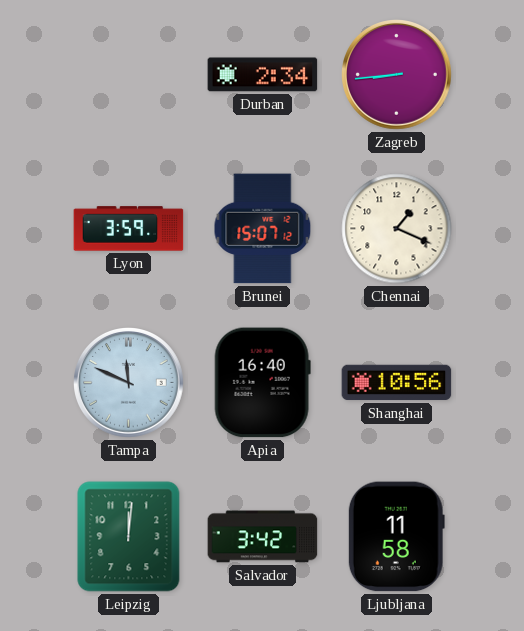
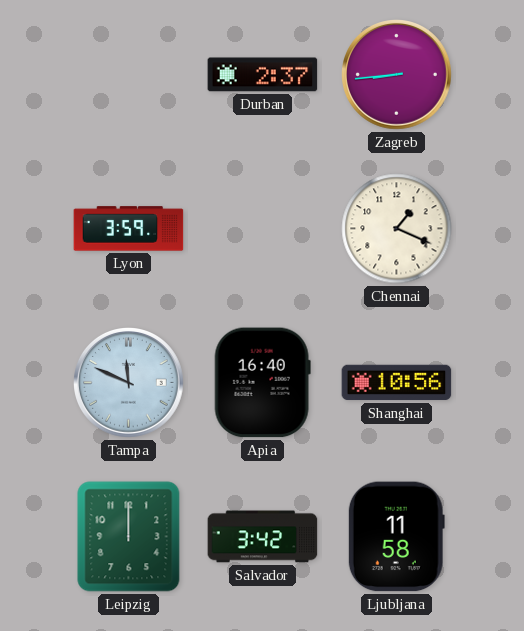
Durban: 2:34 -> 2:37 (263, 75)
Brunei: 15:07 -> none (263, 229)
Leipzig: 12:01 -> 12:00 (129, 537)
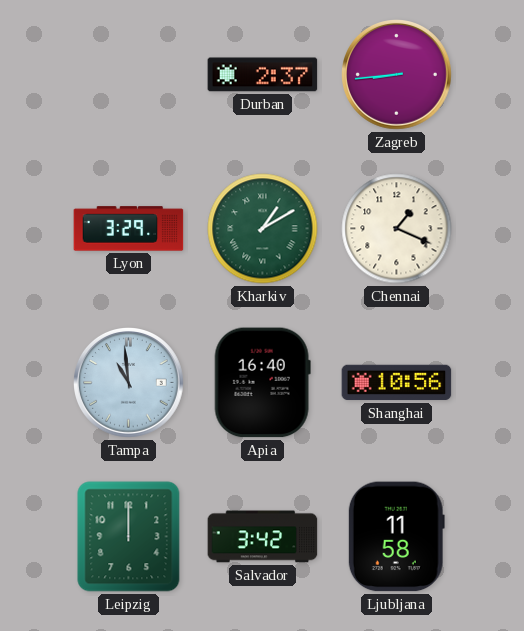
Lyon: 3:59 -> 3:29 (129, 229)
Kharkiv: none -> 1:10 (263, 229)
Tampa: 11:49 -> 10:59 (129, 383)
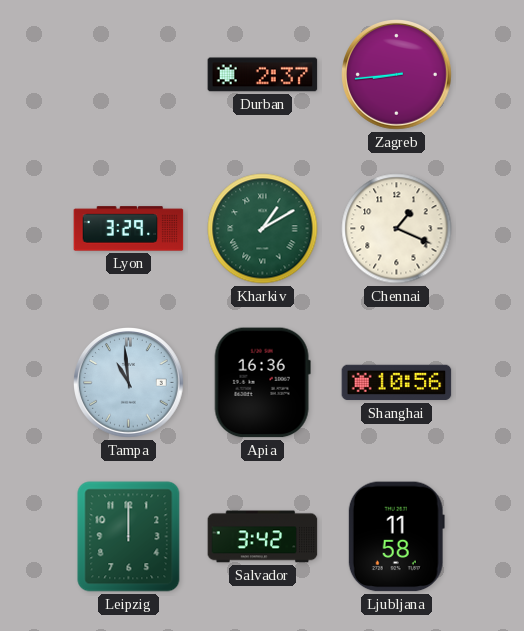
Apia: 16:40 -> 16:36 (262, 383)
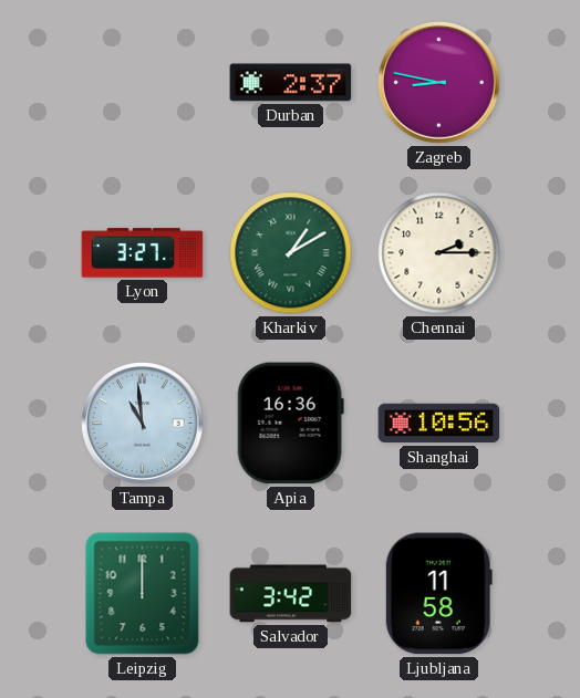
Zagreb: 8:44 -> 8:47 (439, 83)
Lyon: 3:29 -> 3:27 (143, 253)
Chennai: 1:19 -> 2:15 (439, 253)
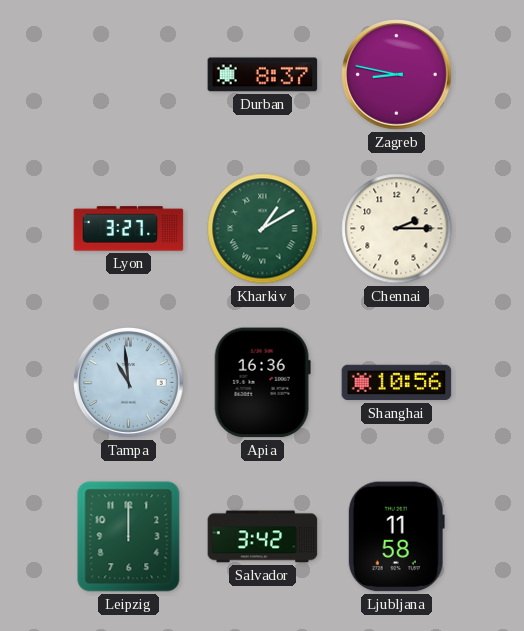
Durban: 2:37 -> 8:37 (263, 75)
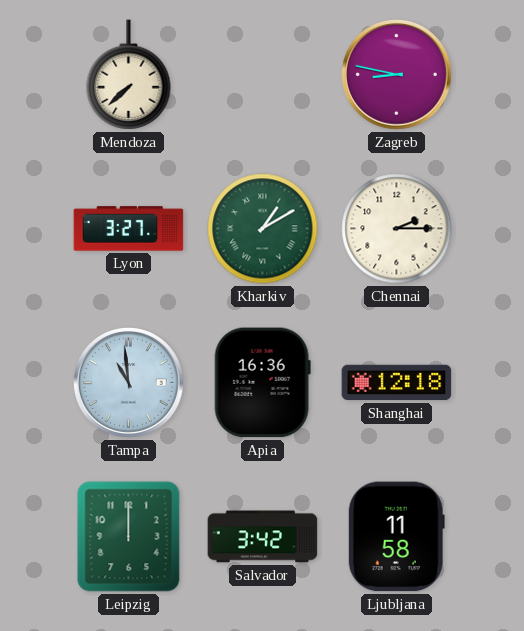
Mendoza: none -> 7:38 (129, 75)
Durban: 8:37 -> none (263, 75)
Shanghai: 10:56 -> 12:18 (397, 383)
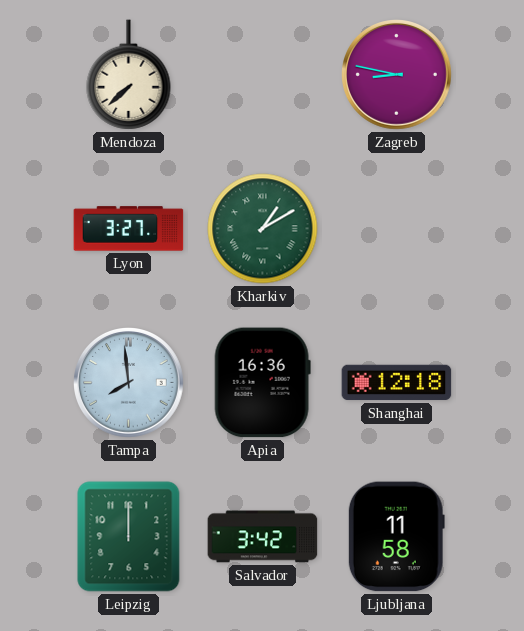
Chennai: 2:15 -> none (397, 229)
Tampa: 10:59 -> 7:59 (129, 383)
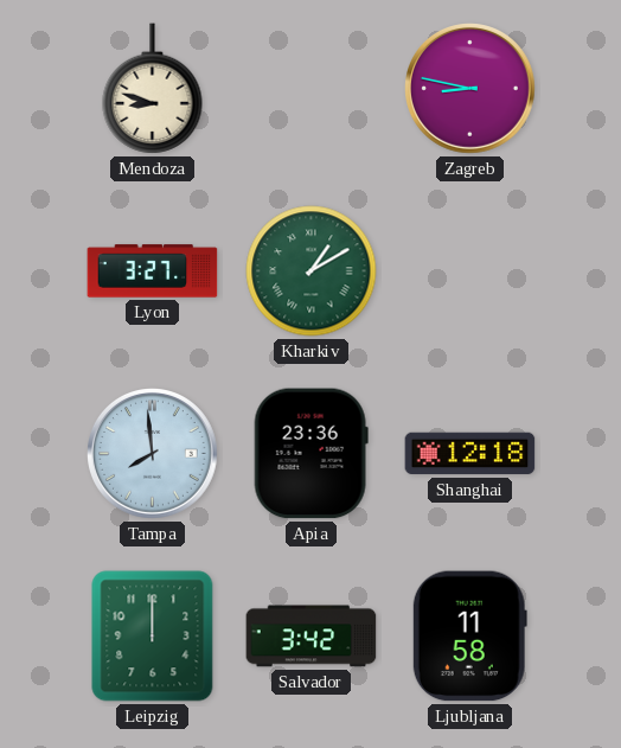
Mendoza: 7:38 -> 8:48 (153, 89)
Apia: 16:36 -> 23:36 (310, 454)
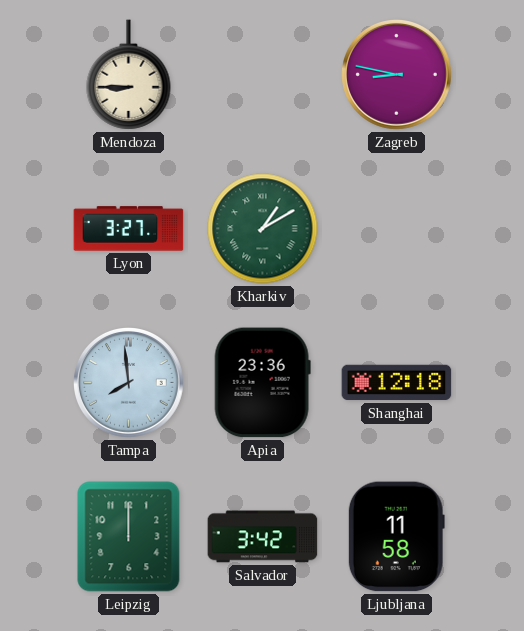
Mendoza: 8:48 -> 8:45 (129, 75)
